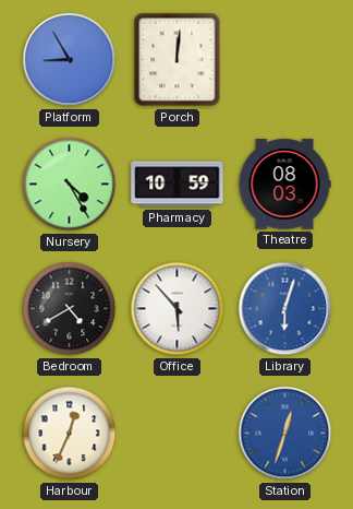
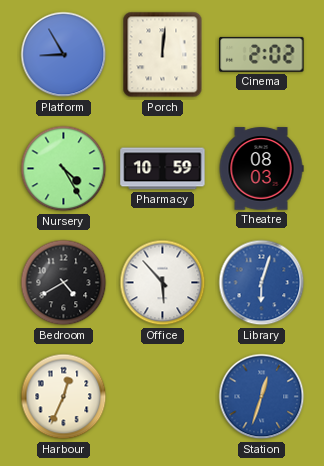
Cinema: none -> 2:02 (262, 54)
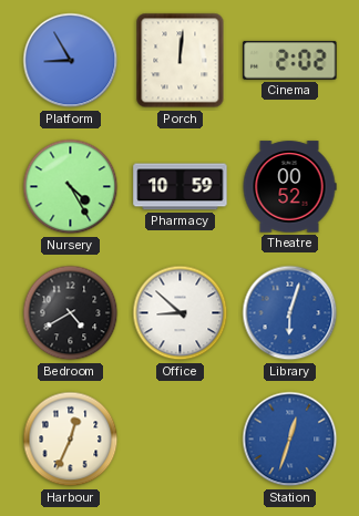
Theatre: 08:03 -> 00:52 (289, 187)
Office: 5:53 -> 8:52 (181, 313)
